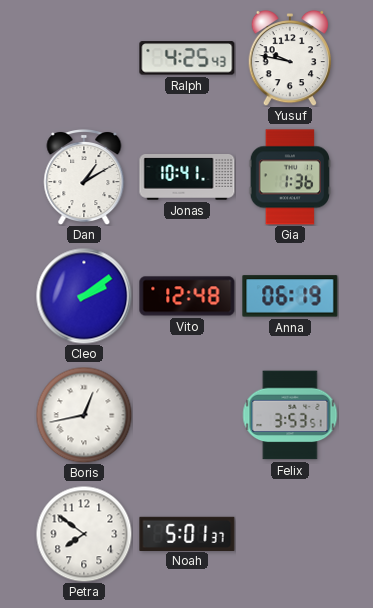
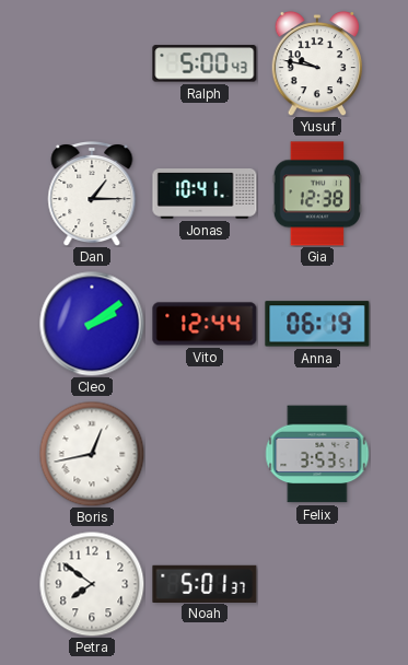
Ralph: 4:25 -> 5:00 (205, 63)
Dan: 1:10 -> 1:15 (92, 195)
Gia: 1:36 -> 12:38 (316, 194)
Vito: 12:48 -> 12:44 (205, 324)
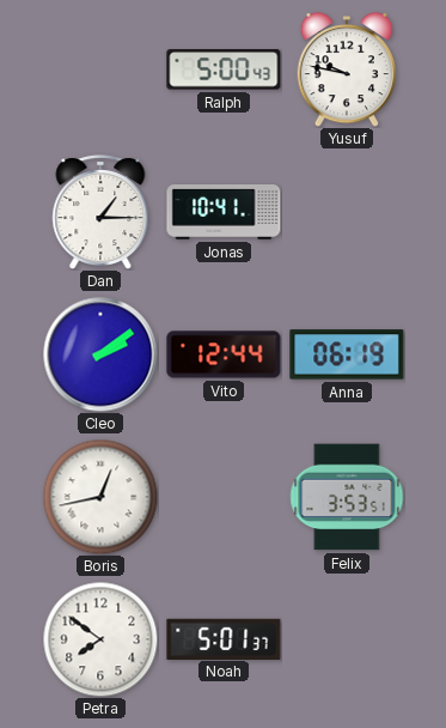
Gia: 12:38 -> none (316, 194)
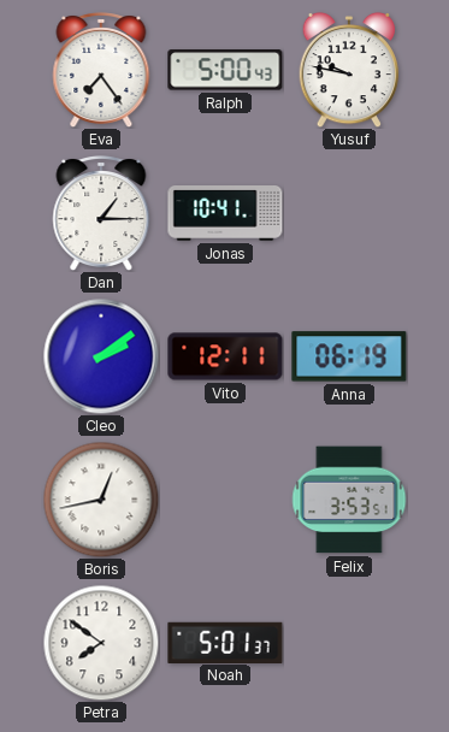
Eva: none -> 7:24 (101, 71)
Vito: 12:44 -> 12:11 (225, 356)
